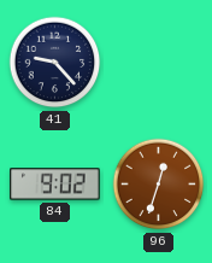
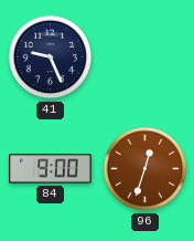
41: 9:23 -> 9:26 (51, 57)
84: 9:02 -> 9:00 (51, 169)
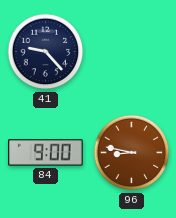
41: 9:26 -> 9:23 (46, 52)
96: 12:33 -> 8:47 (132, 153)
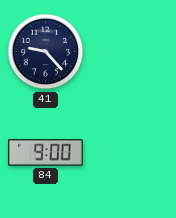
96: 8:47 -> none (132, 153)
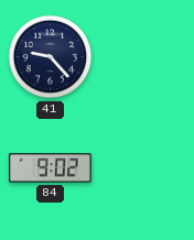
84: 9:00 -> 9:02 (51, 168)
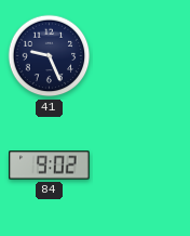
41: 9:23 -> 9:26 (50, 56)
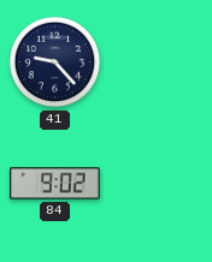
41: 9:26 -> 9:23 (55, 62)
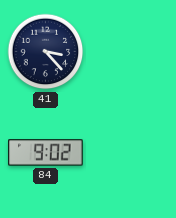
41: 9:23 -> 3:23 (46, 52)
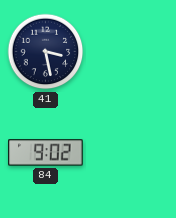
41: 3:23 -> 3:28 (46, 52)
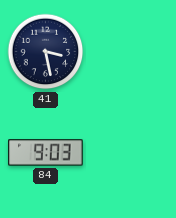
84: 9:02 -> 9:03 (46, 153)
